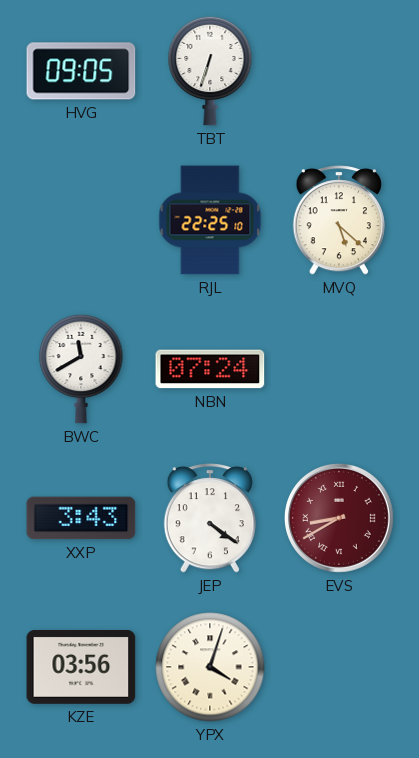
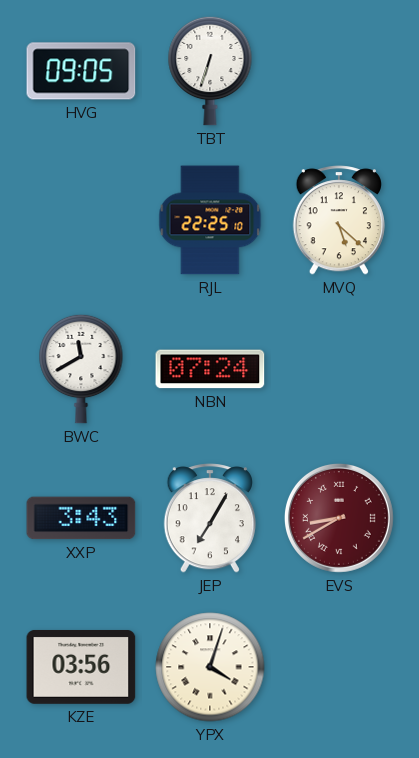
JEP: 4:21 -> 7:05 (210, 518)
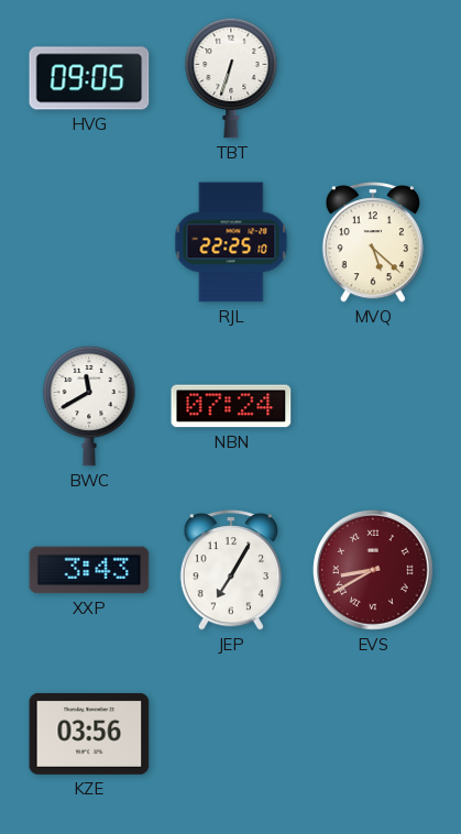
YPX: 4:03 -> none (210, 667)
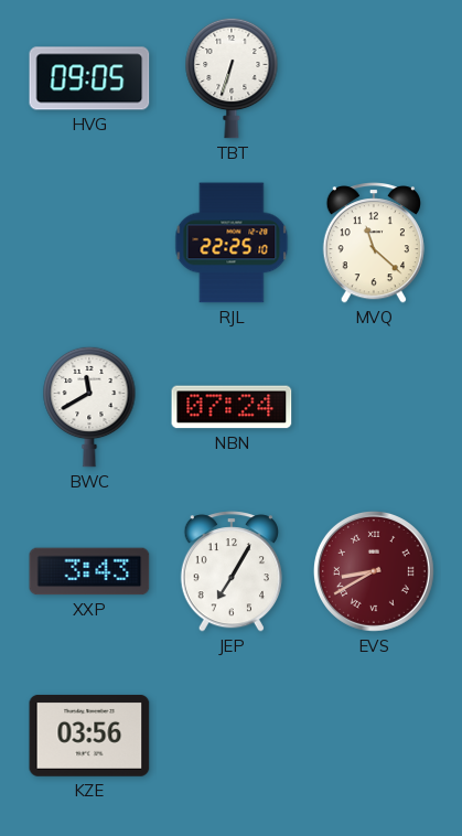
MVQ: 5:22 -> 11:22 (374, 243)
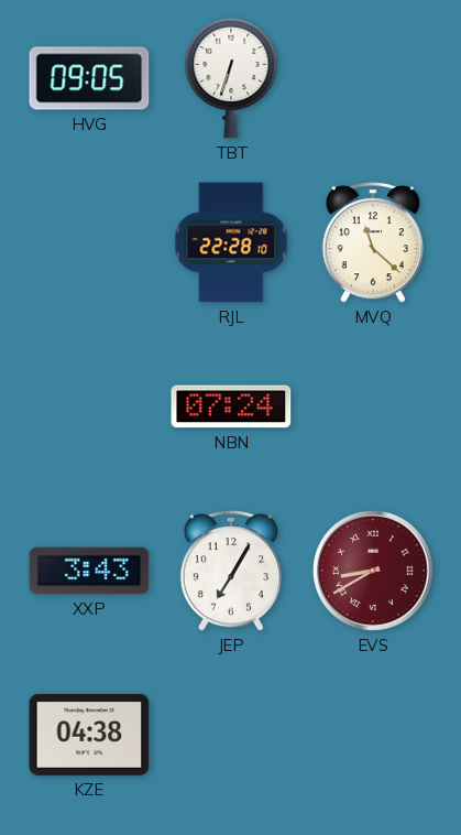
RJL: 22:25 -> 22:28 (231, 242)
BWC: 11:40 -> none (89, 407)
KZE: 03:56 -> 04:38 (89, 735)
